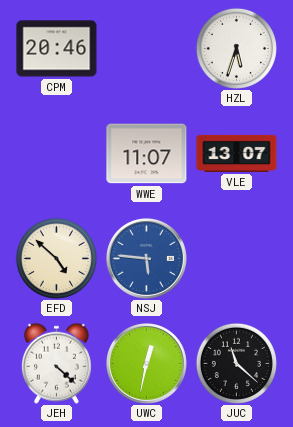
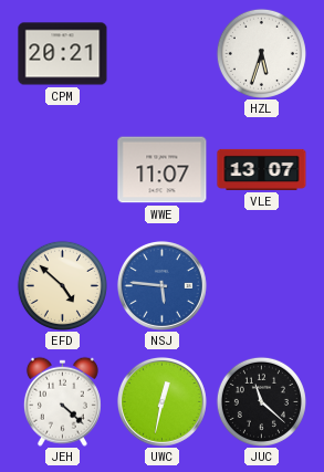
CPM: 20:46 -> 20:21 (63, 54)
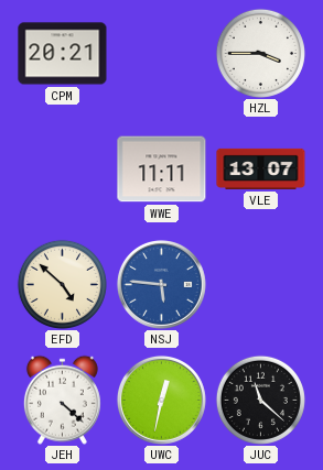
HZL: 5:33 -> 3:45 (260, 53)
WWE: 11:07 -> 11:11 (162, 170)
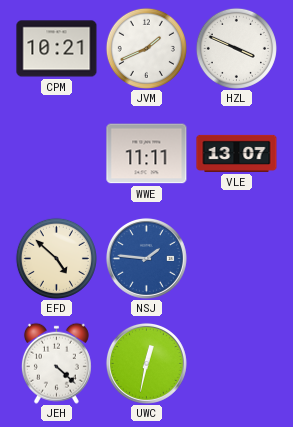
CPM: 20:21 -> 10:21 (57, 49)
JVM: none -> 1:41 (146, 48)
HZL: 3:45 -> 3:49 (236, 48)
NSJ: 5:46 -> 1:46 (146, 258)
JUC: 11:22 -> none (260, 400)
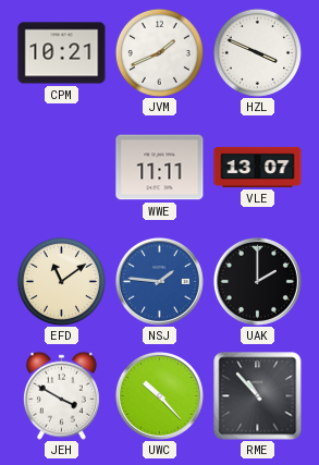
EFD: 4:52 -> 11:09 (61, 281)
UAK: none -> 2:00 (257, 281)
JEH: 4:22 -> 3:50 (61, 395)
UWC: 12:32 -> 10:23 (159, 395)
RME: none -> 10:53 (258, 396)
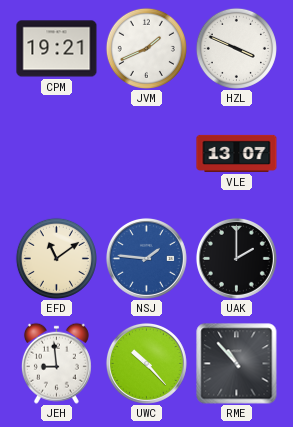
CPM: 10:21 -> 19:21 (57, 49)
WWE: 11:11 -> none (160, 168)
JEH: 3:50 -> 8:59 (56, 363)
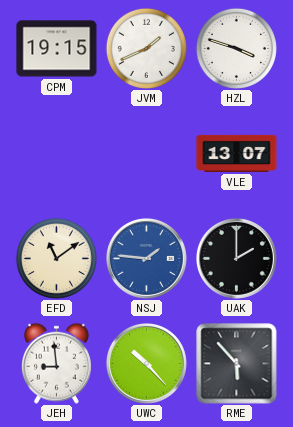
CPM: 19:21 -> 19:15 (57, 49)
HZL: 3:49 -> 3:48 (236, 48)
RME: 10:53 -> 5:53 (237, 364)
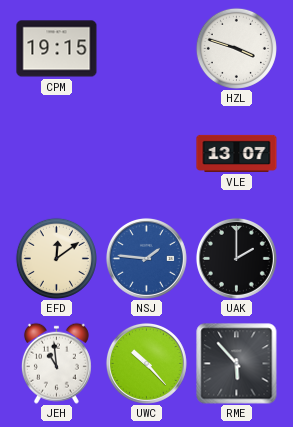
JVM: 1:41 -> none (146, 48)
EFD: 11:09 -> 12:09 (56, 258)
JEH: 8:59 -> 10:59 (56, 363)
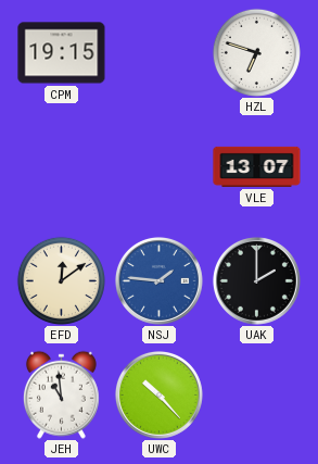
HZL: 3:48 -> 6:48 (256, 52)
RME: 5:53 -> none (237, 364)
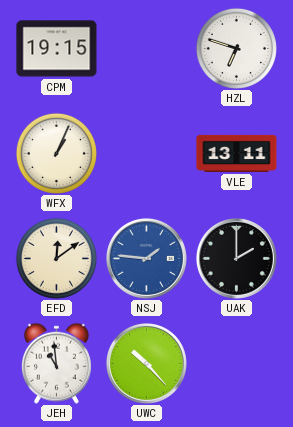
WFX: none -> 1:04 (56, 153)
VLE: 13:07 -> 13:11 (237, 153)
